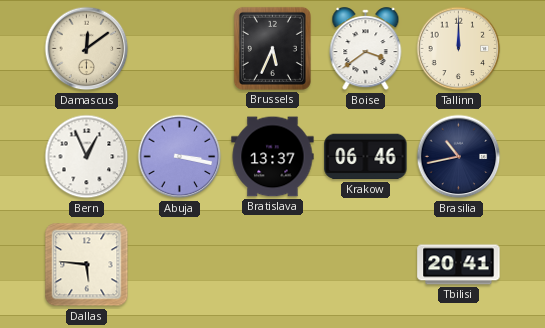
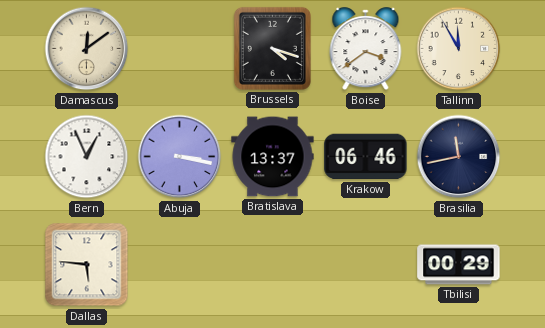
Brussels: 5:34 -> 4:18 (272, 48)
Tallinn: 12:00 -> 11:55 (459, 49)
Brasilia: 10:43 -> 11:43 (459, 157)
Tbilisi: 20:41 -> 00:29 (459, 265)
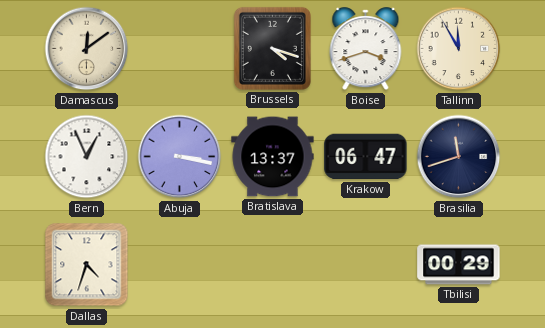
Boise: 3:39 -> 3:42 (366, 49)
Krakow: 06:46 -> 06:47 (366, 157)
Brasilia: 11:43 -> 11:42 (459, 157)
Dallas: 5:46 -> 4:33 (87, 265)
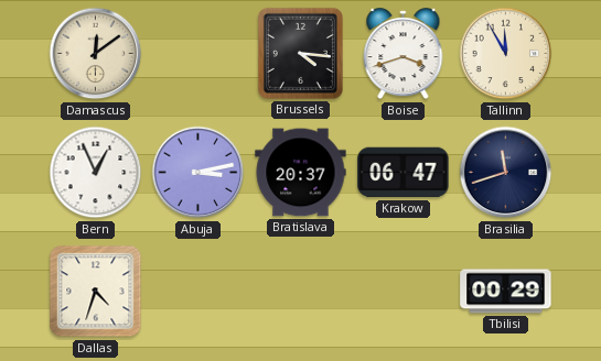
Brussels: 4:18 -> 4:16 (300, 53)
Abuja: 3:17 -> 3:13 (198, 173)
Bratislava: 13:37 -> 20:37 (301, 173)
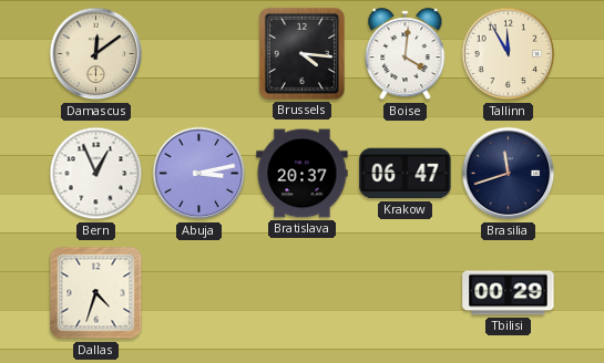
Boise: 3:42 -> 4:01 (406, 54)
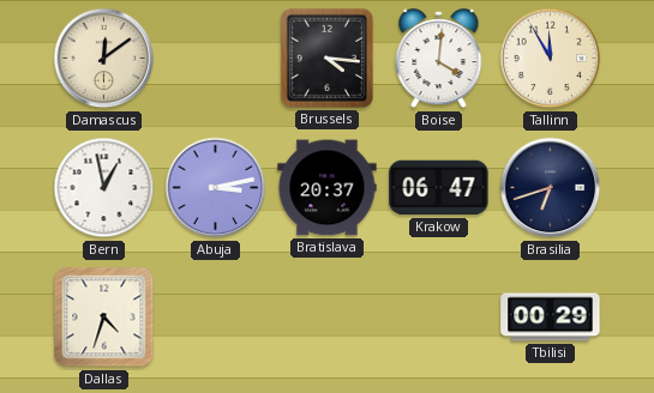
Bern: 12:56 -> 12:58 (104, 188)
Brasilia: 11:42 -> 6:42 (551, 188)
